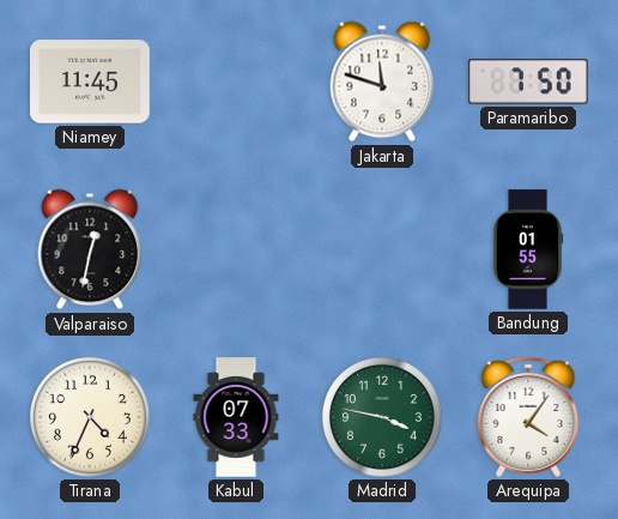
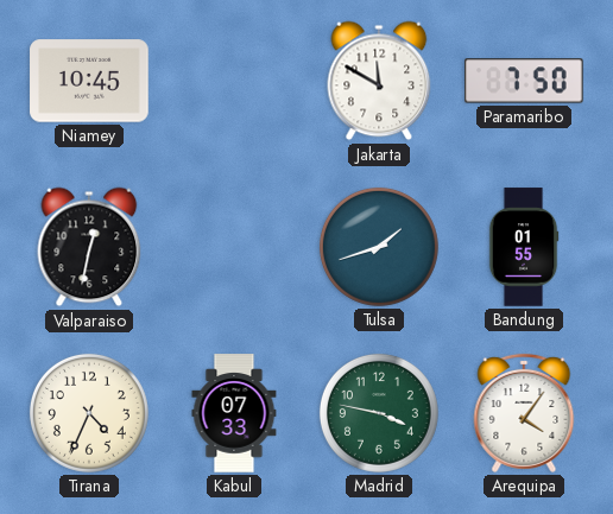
Niamey: 11:45 -> 10:45 (89, 81)
Jakarta: 11:48 -> 11:50 (379, 81)
Tulsa: none -> 1:42 (379, 247)
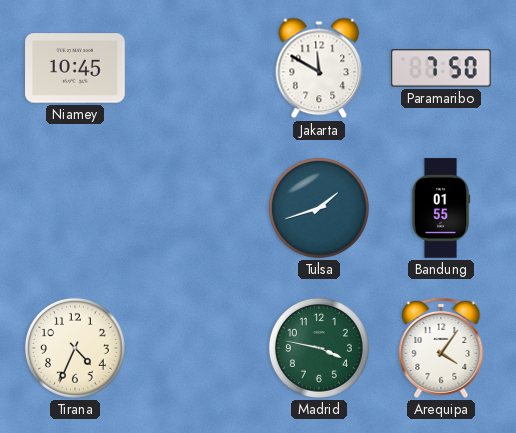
Valparaiso: 12:32 -> none (89, 247)
Kabul: 07:33 -> none (234, 413)
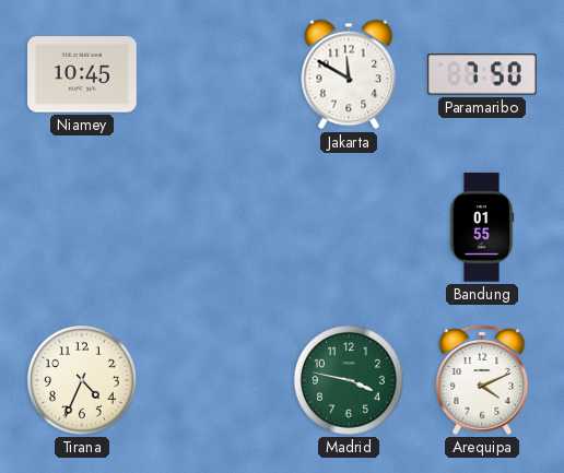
Tulsa: 1:42 -> none (319, 208)
Arequipa: 4:06 -> 4:11 (482, 380)
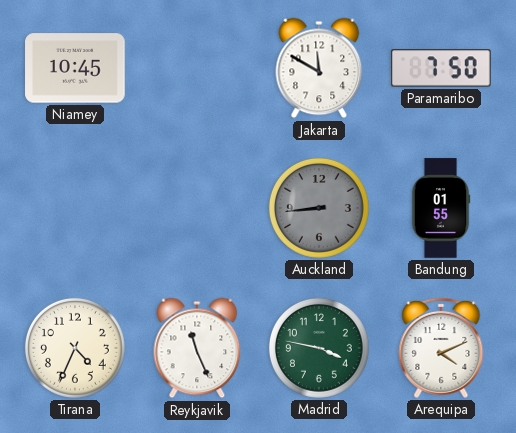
Auckland: none -> 8:44 (319, 208)
Reykjavik: none -> 11:26 (197, 348)
